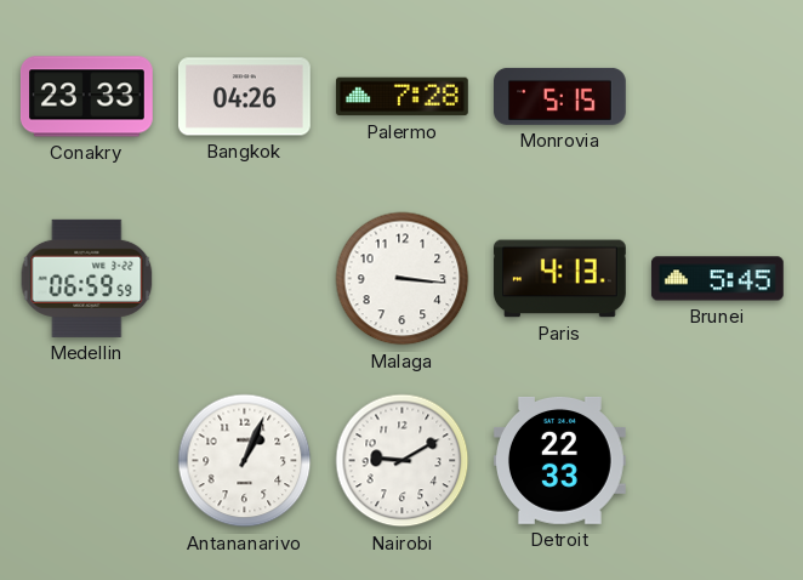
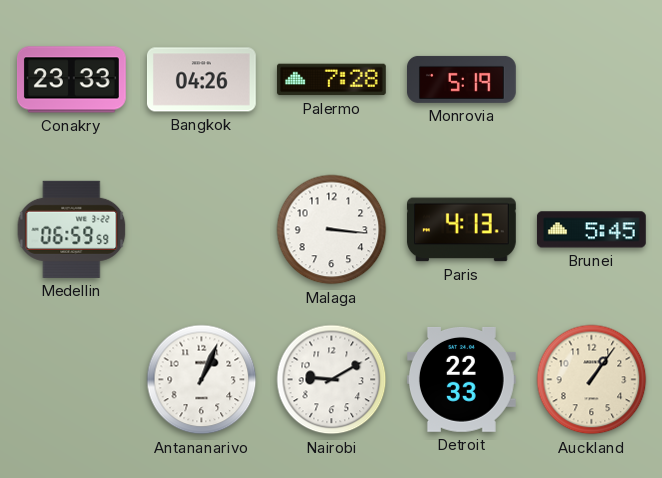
Monrovia: 5:15 -> 5:19 (462, 79)
Auckland: none -> 1:06 (592, 380)
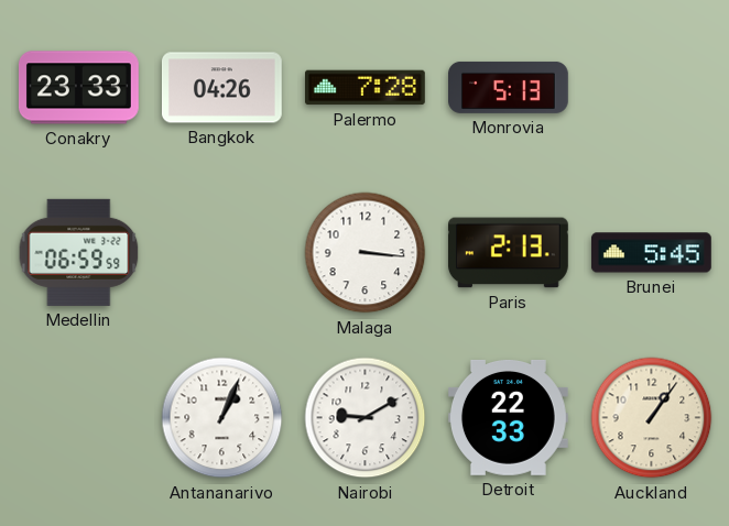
Monrovia: 5:19 -> 5:13 (509, 87)
Paris: 4:13 -> 2:13 (508, 253)
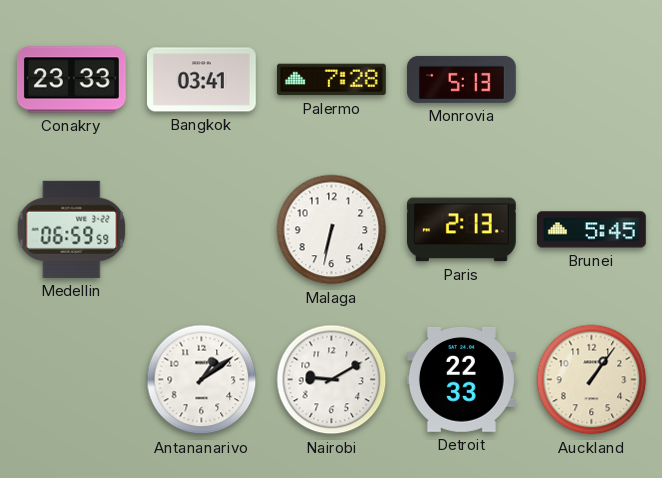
Bangkok: 04:26 -> 03:41 (201, 80)
Malaga: 3:16 -> 6:32 (332, 230)
Antananarivo: 1:04 -> 1:09 (202, 380)
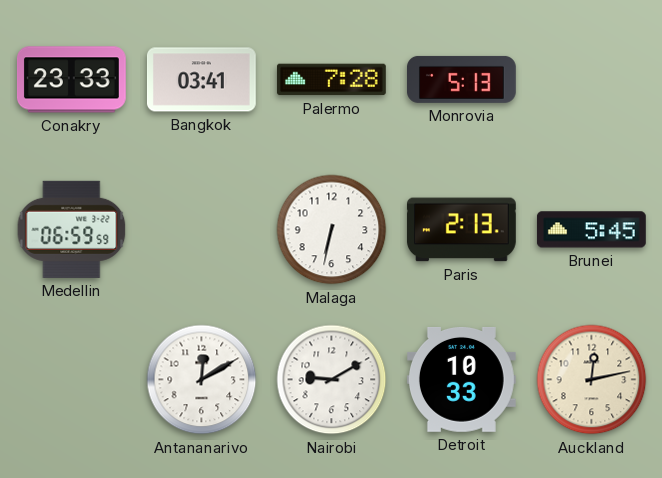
Antananarivo: 1:09 -> 12:10 (202, 380)
Detroit: 22:33 -> 10:33 (461, 380)
Auckland: 1:06 -> 12:13 (592, 380)
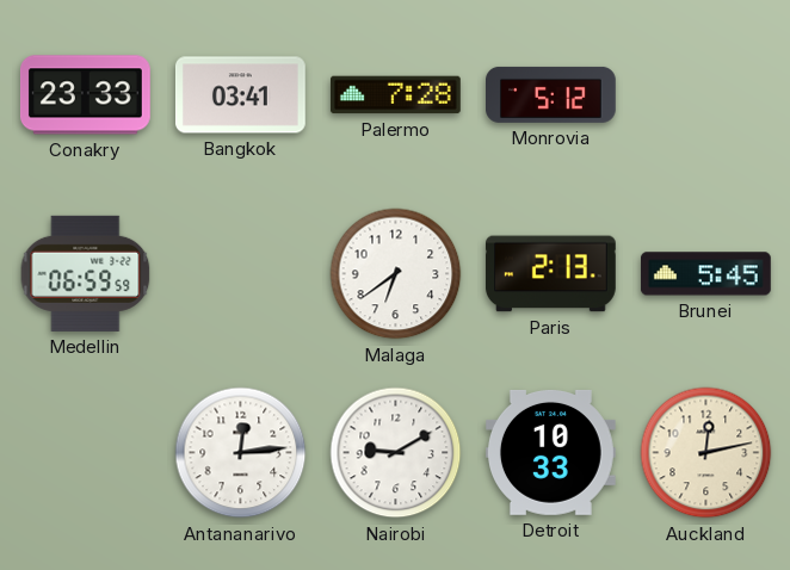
Monrovia: 5:13 -> 5:12 (551, 94)
Malaga: 6:32 -> 6:39 (396, 274)
Antananarivo: 12:10 -> 12:14 (241, 453)
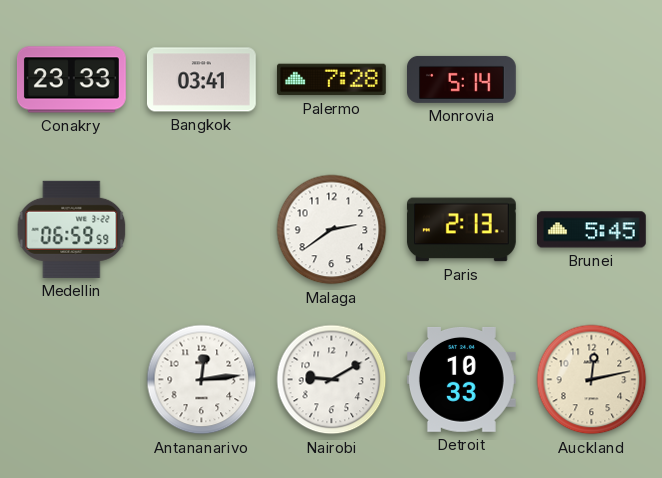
Monrovia: 5:12 -> 5:14 (462, 79)
Malaga: 6:39 -> 2:39 (332, 230)
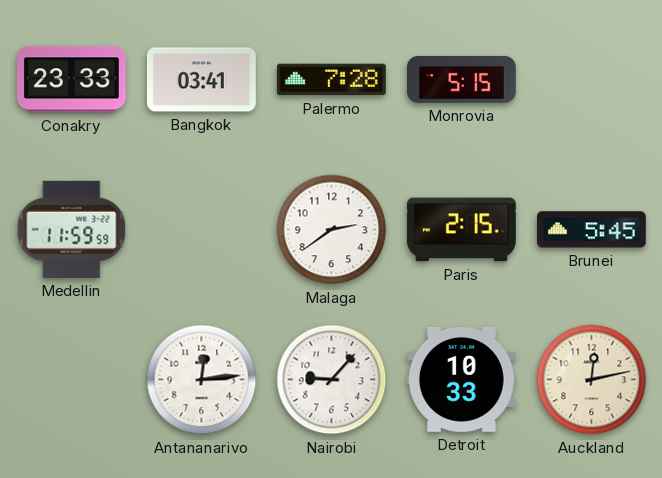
Monrovia: 5:14 -> 5:15 (462, 79)
Medellin: 06:59 -> 11:59 (72, 229)
Paris: 2:13 -> 2:15 (461, 230)
Nairobi: 9:10 -> 9:07 (332, 380)
